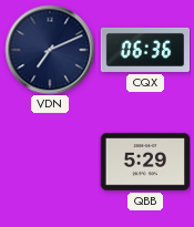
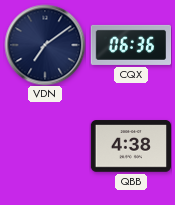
VDN: 7:11 -> 7:09 (45, 45)
QBB: 5:29 -> 4:38 (130, 146)
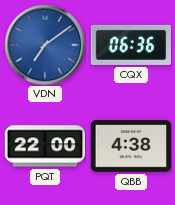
VDN dial: navy -> blue (45, 45)
PQT: none -> 22:00 (44, 146)
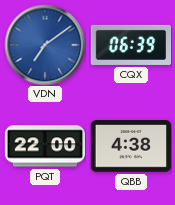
CQX: 06:36 -> 06:39 (131, 45)
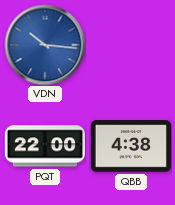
VDN: 7:09 -> 10:16 (45, 45)
CQX: 06:39 -> none (131, 45)
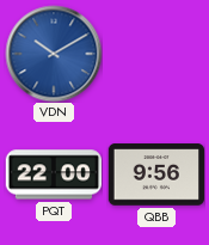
VDN: 10:16 -> 10:10 (54, 54)
QBB: 4:38 -> 9:56 (155, 174)
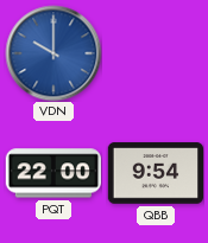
VDN: 10:10 -> 10:00 (53, 53)
QBB: 9:56 -> 9:54 (155, 173)
